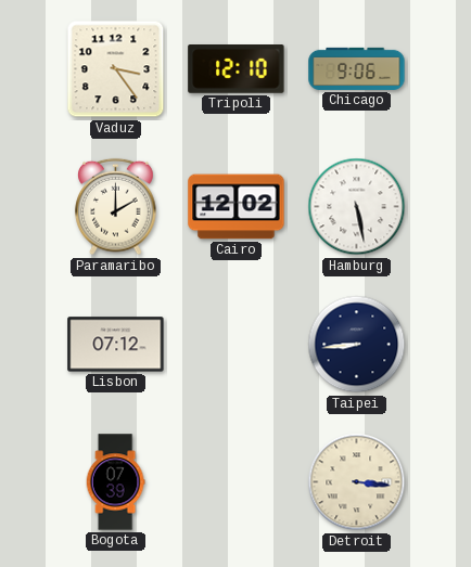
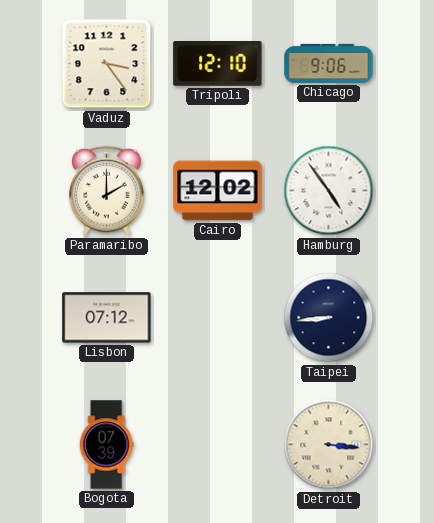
Hamburg: 5:28 -> 4:54 (329, 191)
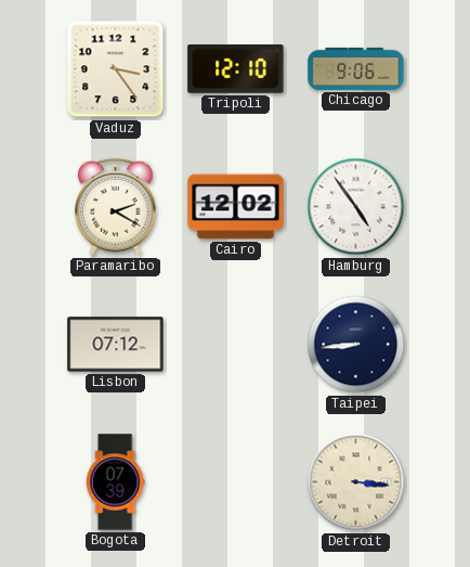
Paramaribo: 2:00 -> 2:20 (116, 207)
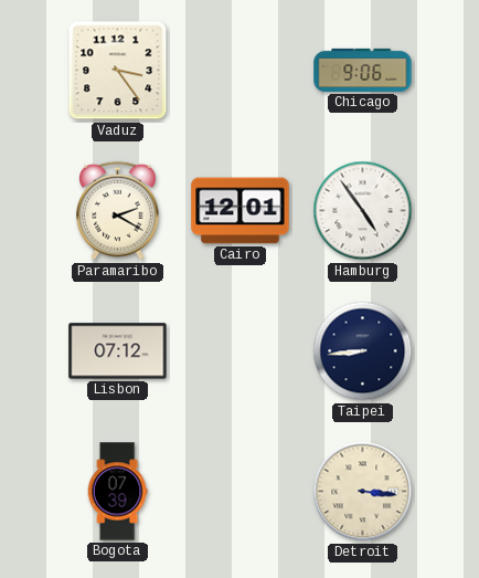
Tripoli: 12:10 -> none (236, 69)
Cairo: 12:02 -> 12:01 (241, 211)
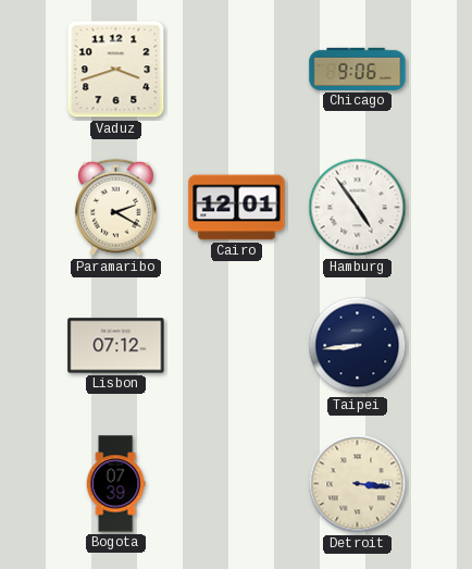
Vaduz: 3:24 -> 3:42 (116, 70)
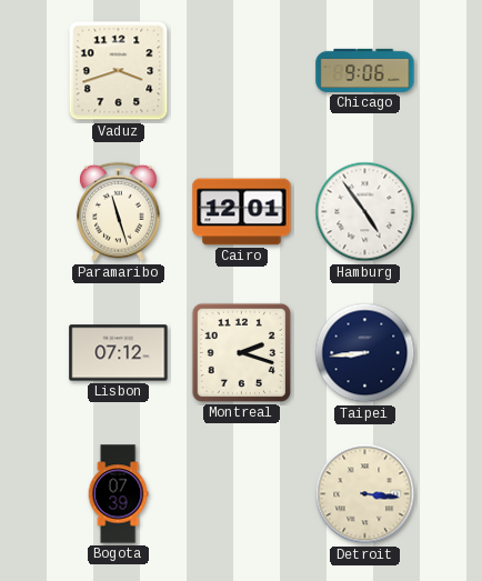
Paramaribo: 2:20 -> 11:27 (119, 212)
Montreal: none -> 2:18 (241, 352)
